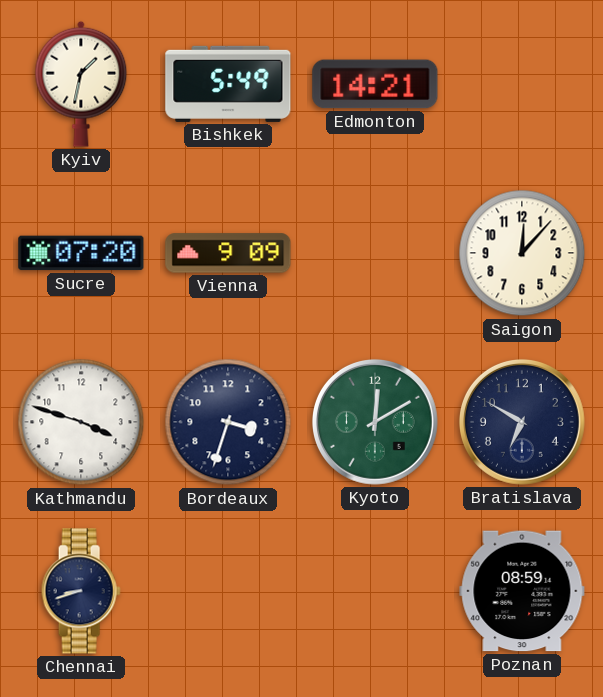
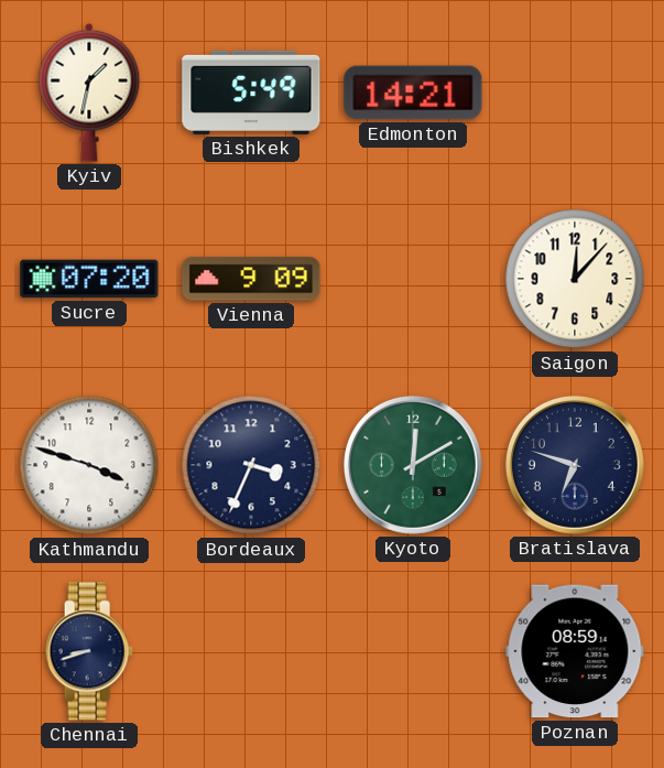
Bordeaux: 3:33 -> 3:34 (251, 465)
Bratislava: 6:50 -> 6:48 (575, 465)
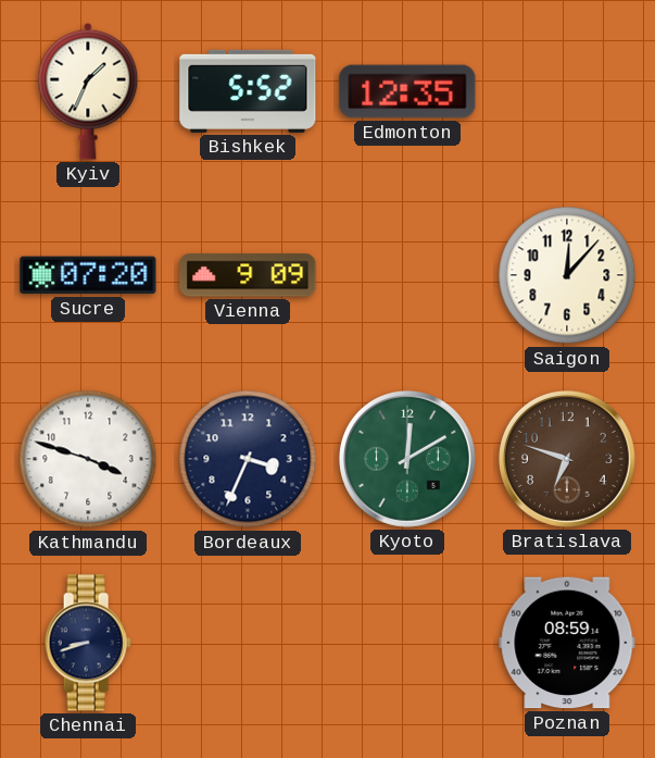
Kyiv: 1:32 -> 1:34 (88, 91)
Bishkek: 5:49 -> 5:52 (248, 91)
Edmonton: 14:21 -> 12:35 (407, 91)
Bratislava dial: navy -> brown (567, 459)
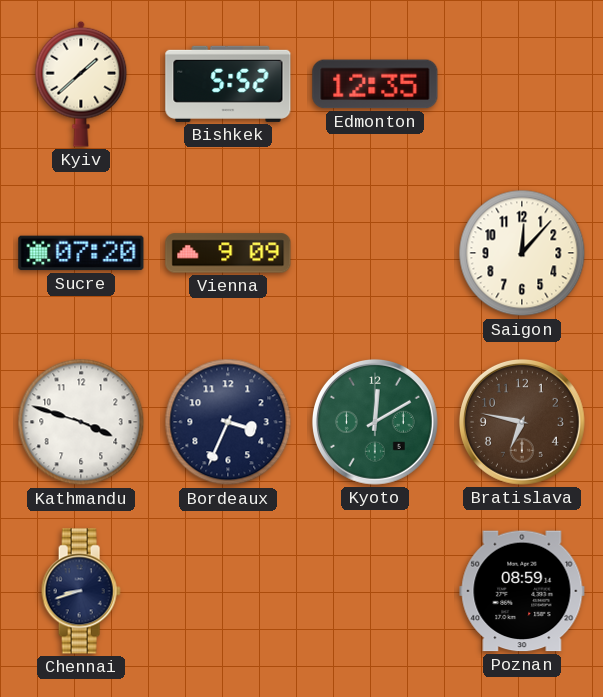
Kyiv: 1:34 -> 1:38 (81, 84)
Bratislava: 6:48 -> 6:47 (522, 422)
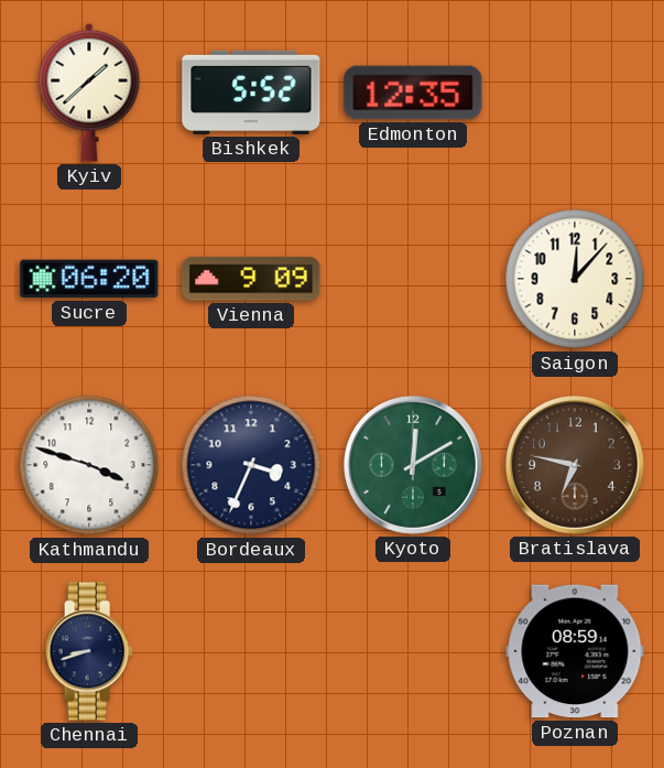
Sucre: 07:20 -> 06:20 (89, 279)
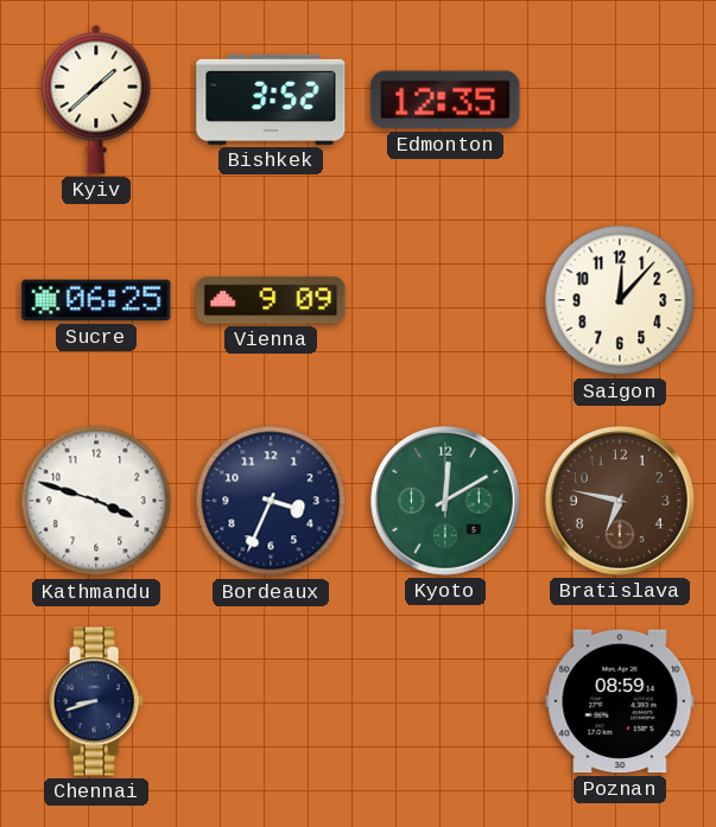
Bishkek: 5:52 -> 3:52 (271, 100)
Sucre: 06:20 -> 06:25 (96, 300)
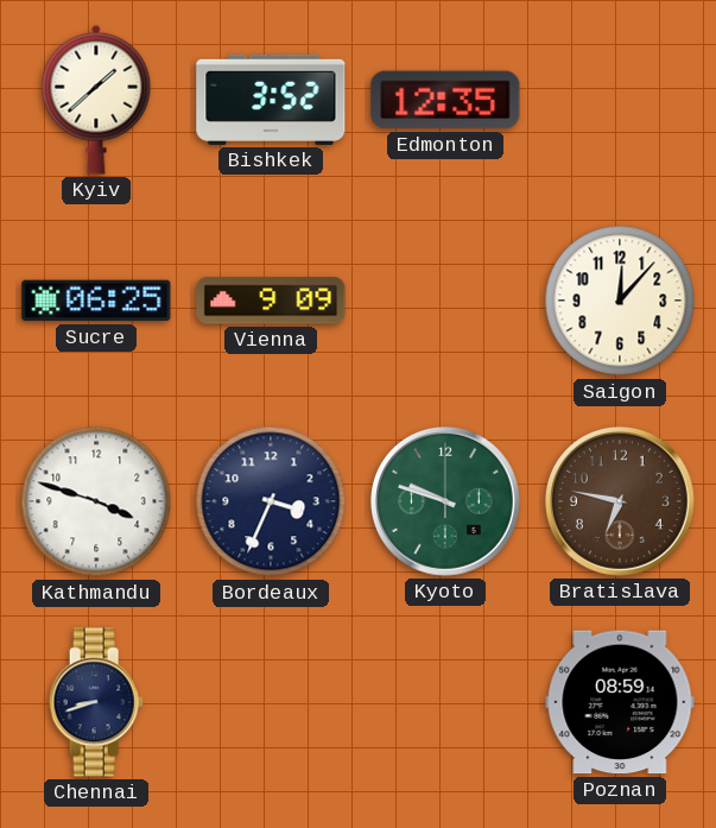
Kyoto: 12:10 -> 9:48 (445, 501)
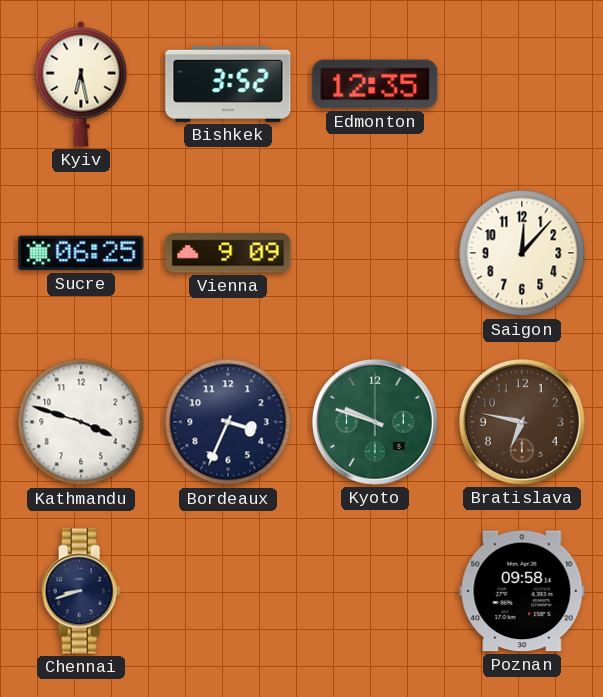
Kyiv: 1:38 -> 6:28 (81, 84)
Poznan: 08:59 -> 09:58 (522, 591)
